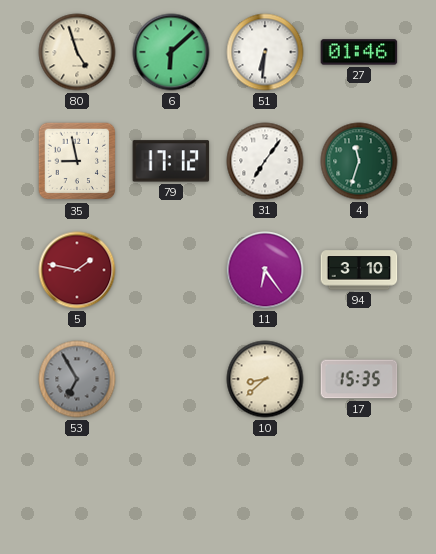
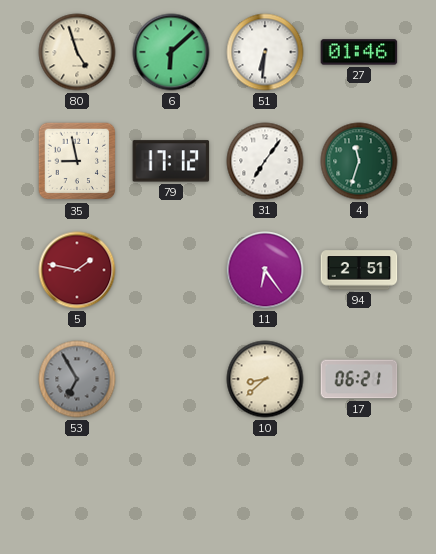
94: 3:10 -> 2:51 (359, 270)
17: 15:35 -> 06:21 (359, 379)
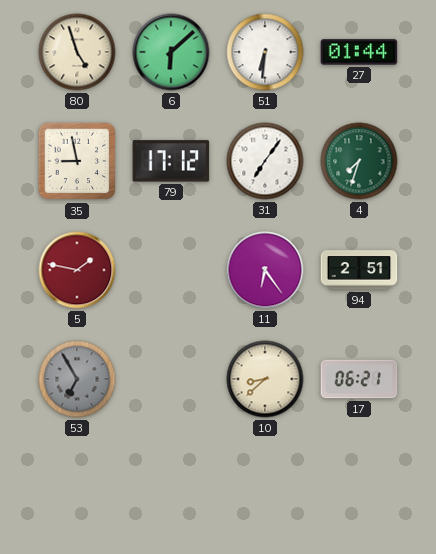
27: 01:46 -> 01:44 (359, 52)
4: 11:33 -> 7:33 (359, 161)
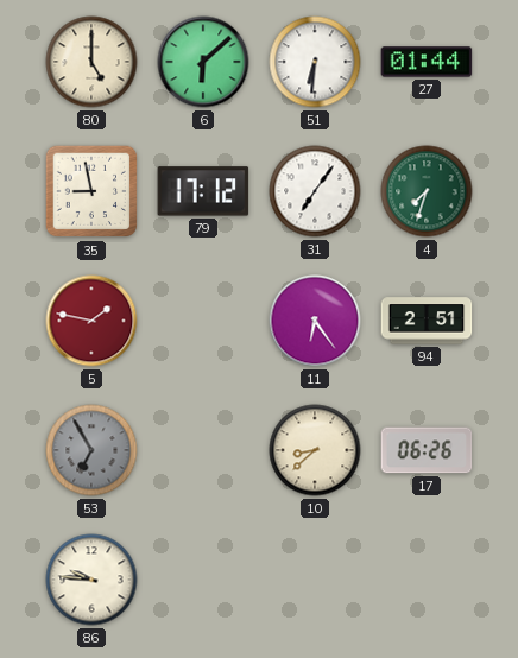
80: 4:57 -> 5:00 (91, 62)
17: 06:21 -> 06:26 (427, 450)
86: none -> 9:46 (91, 580)
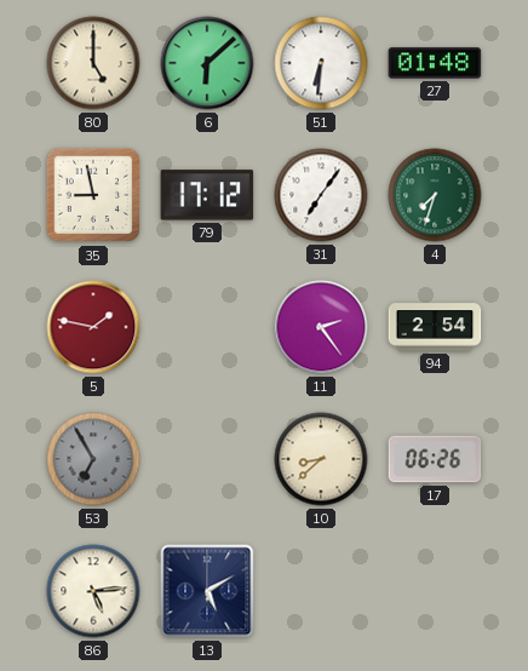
27: 01:44 -> 01:48 (435, 63)
11: 6:24 -> 2:24 (321, 327)
94: 2:51 -> 2:54 (435, 327)
86: 9:46 -> 5:14 (93, 591)
13: none -> 5:10 (207, 591)
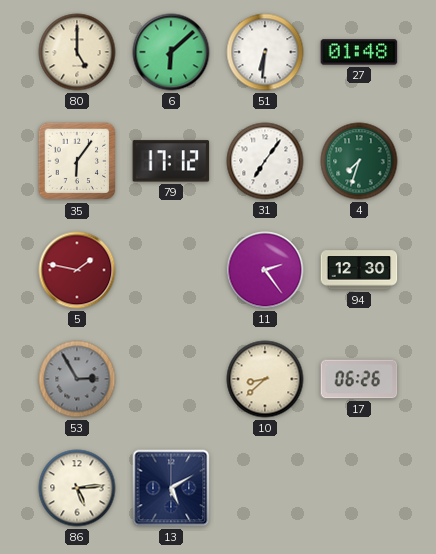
35: 8:58 -> 6:06 (77, 161)
94: 2:54 -> 12:30 (359, 270)
53: 6:55 -> 2:55 (77, 379)
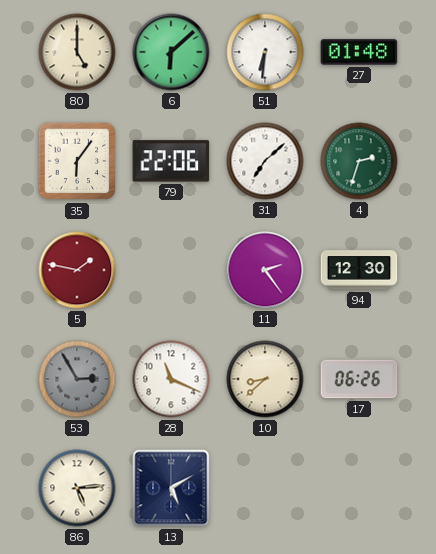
79: 17:12 -> 22:06 (171, 161)
31: 7:06 -> 7:08 (265, 161)
4: 7:33 -> 2:33 (359, 161)
28: none -> 11:19 (171, 379)
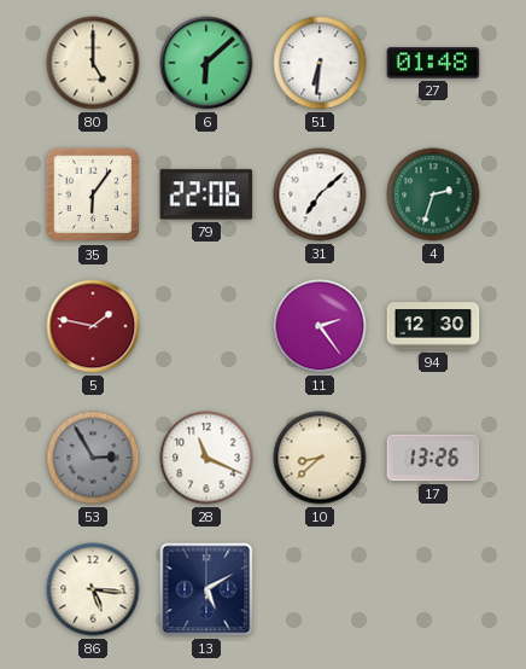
17: 06:26 -> 13:26 (433, 458)
86: 5:14 -> 5:16 (93, 589)
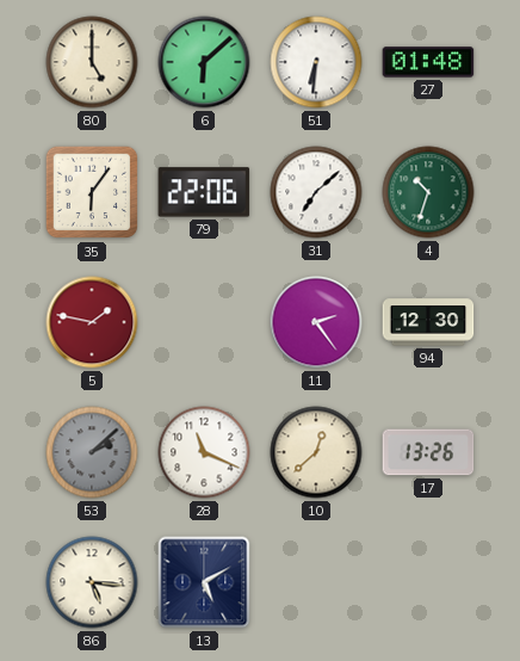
4: 2:33 -> 10:33 (428, 192)
53: 2:55 -> 2:08 (92, 452)
10: 8:38 -> 12:38 (316, 452)
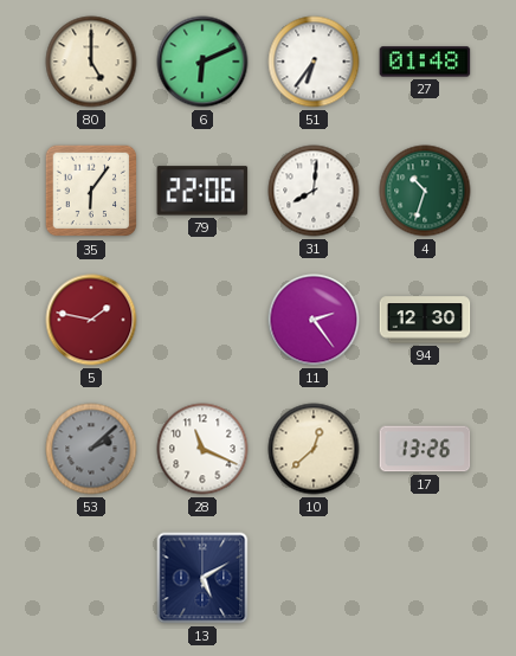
6: 6:08 -> 6:11 (202, 62)
51: 6:31 -> 6:36 (314, 62)
31: 7:08 -> 8:01 (314, 191)
86: 5:16 -> none (92, 582)
